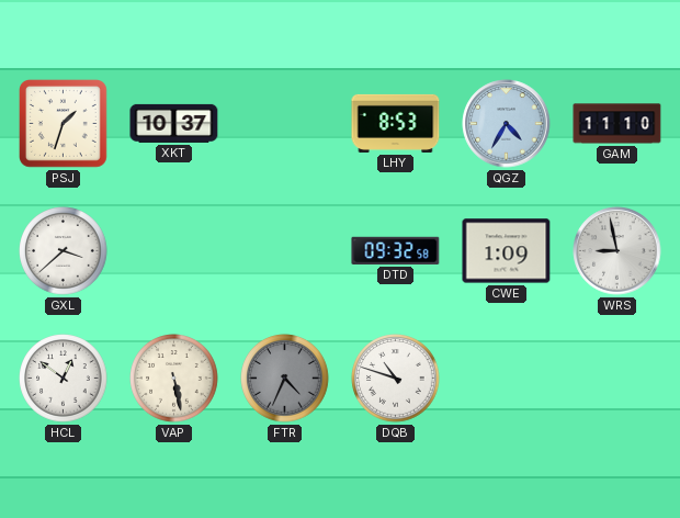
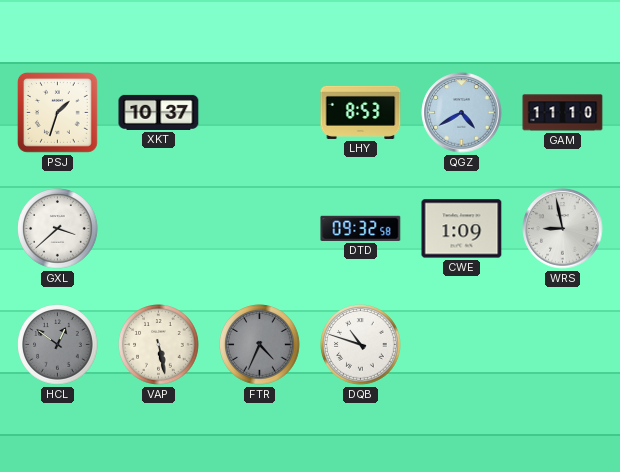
QGZ: 4:35 -> 4:40 (462, 113)
HCL dial: white -> grey (58, 345)
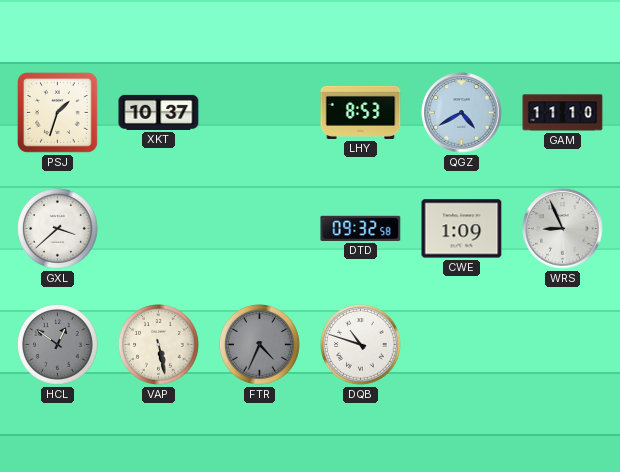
WRS: 8:58 -> 8:56 (563, 229)
